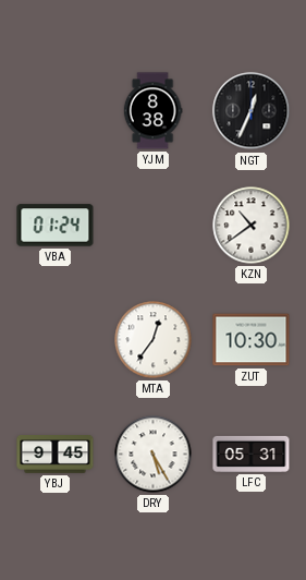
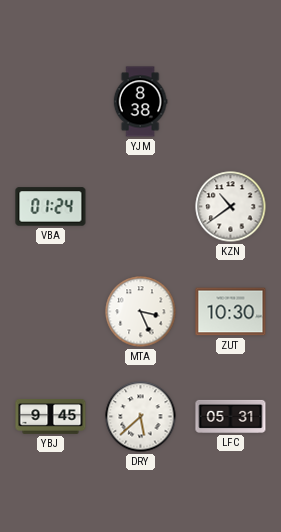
NGT: 12:34 -> none (252, 111)
MTA: 12:36 -> 3:26 (141, 312)
DRY: 5:25 -> 5:38 (141, 417)
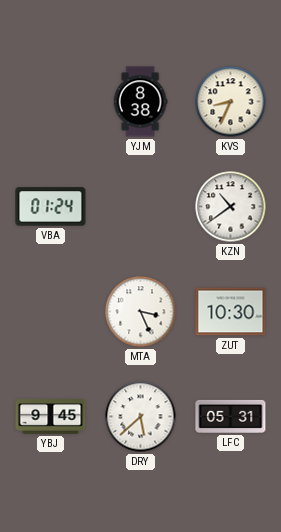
KVS: none -> 8:34 (231, 102)
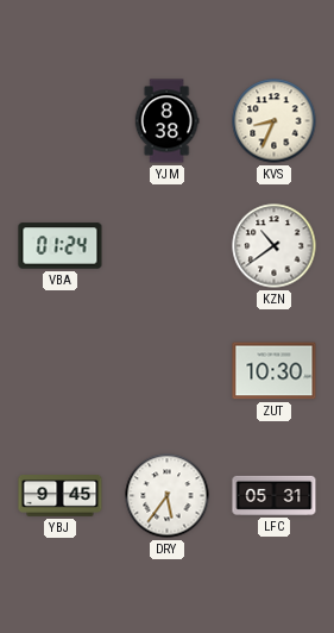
MTA: 3:26 -> none (141, 312)
DRY: 5:38 -> 5:36 (168, 496)
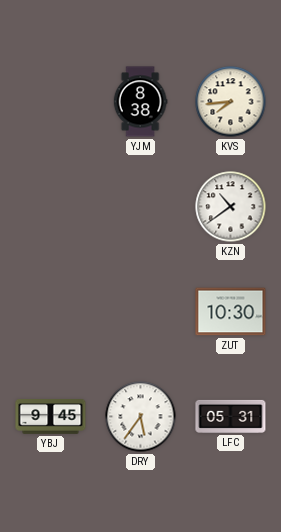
KVS: 8:34 -> 7:44 (231, 102)
VBA: 01:24 -> none (61, 246)
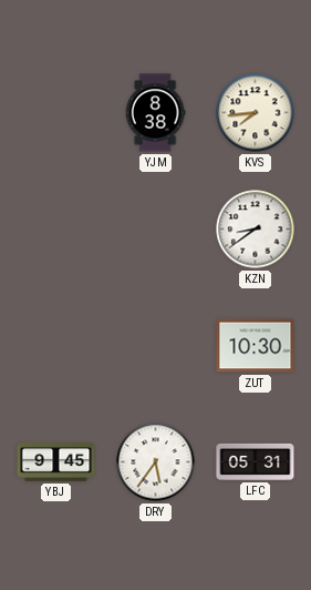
KZN: 10:39 -> 8:39 (256, 230)
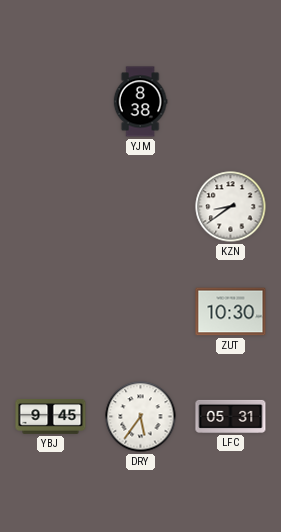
KVS: 7:44 -> none (256, 113)
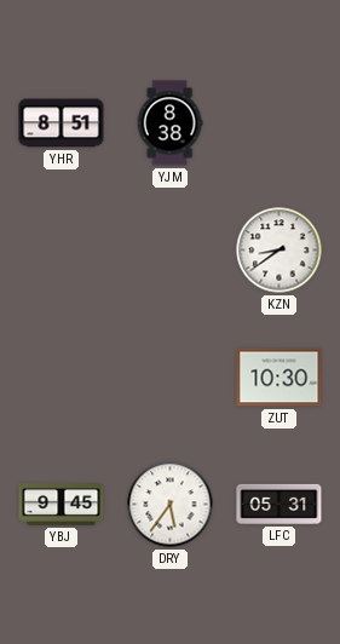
YHR: none -> 8:51 (62, 123)
